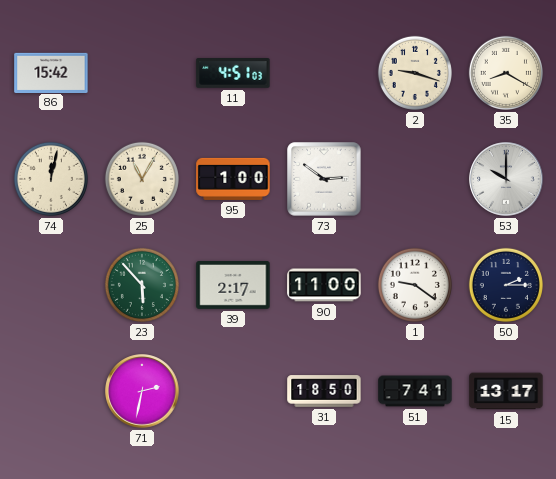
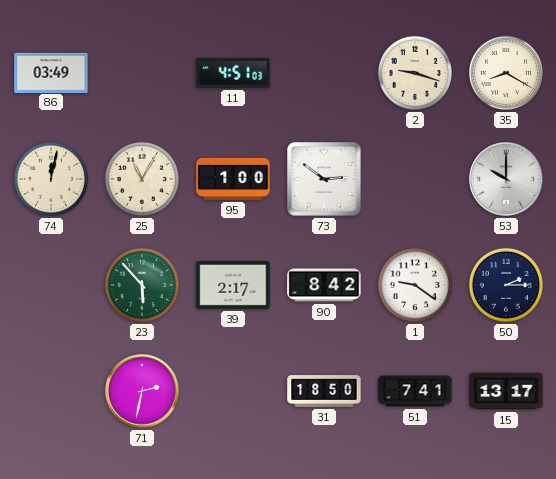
86: 15:42 -> 03:49 (51, 72)
90: 11:00 -> 8:42 (324, 285)
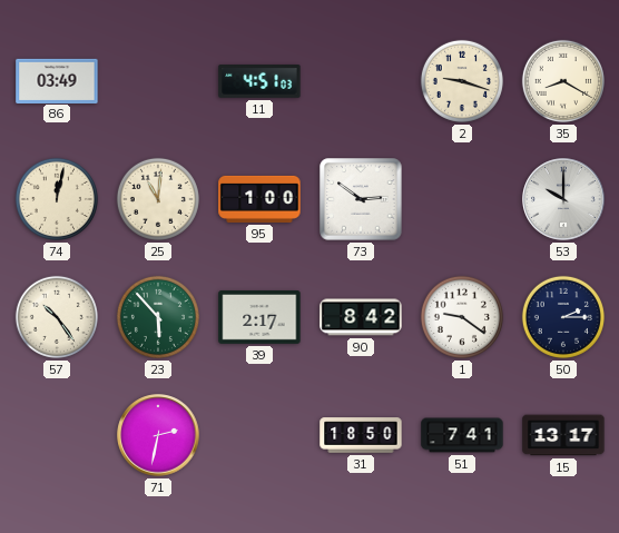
25: 11:05 -> 11:01 (158, 199)
57: none -> 10:24 (57, 317)
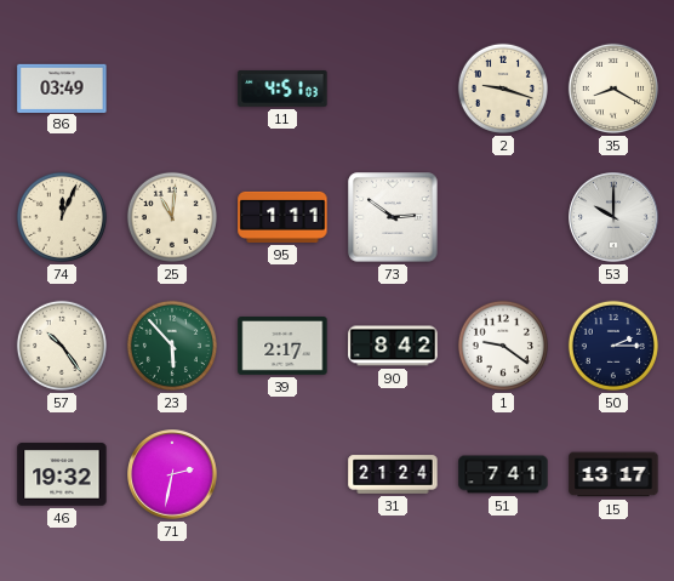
74: 12:02 -> 12:04 (62, 217)
95: 1:00 -> 1:11 (282, 217)
46: none -> 19:32 (62, 474)
31: 18:50 -> 21:24 (393, 474)
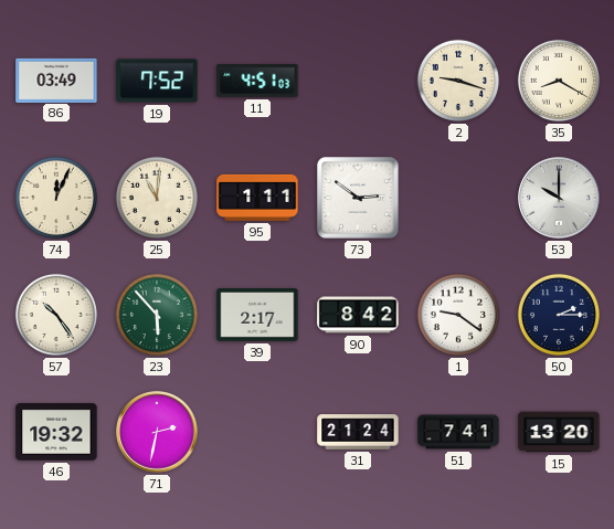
19: none -> 7:52 (157, 81)
15: 13:17 -> 13:20 (559, 432)
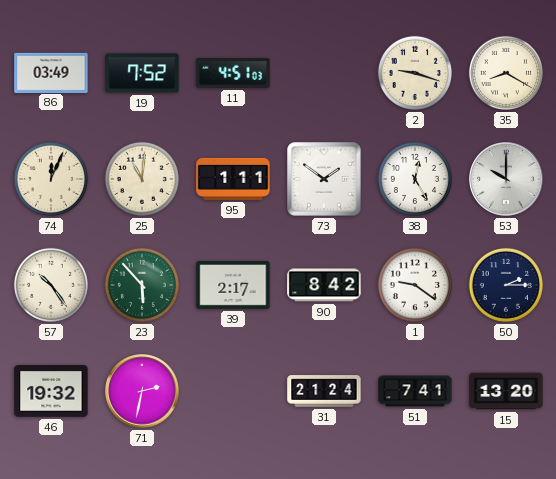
73: 2:51 -> 1:51 (324, 179)
38: none -> 12:25 (415, 179)
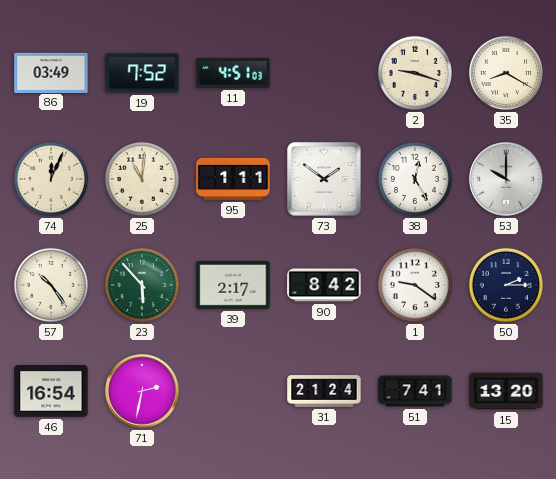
46: 19:32 -> 16:54 (51, 391)
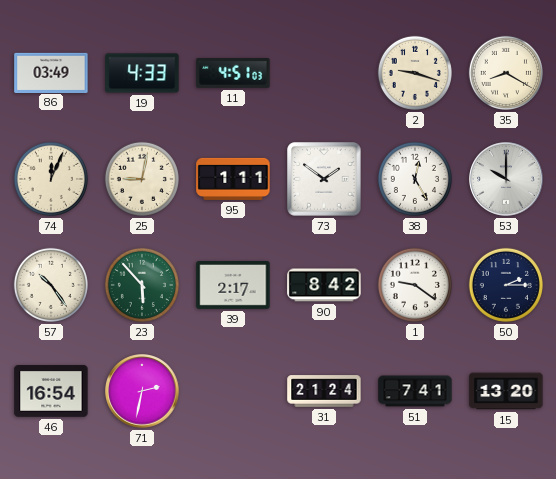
19: 7:52 -> 4:33 (142, 73)
25: 11:01 -> 9:02 (142, 179)
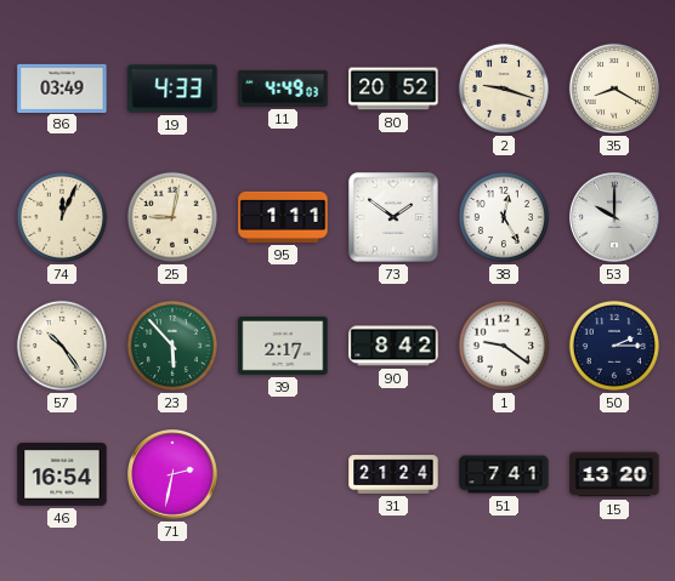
11: 4:51 -> 4:49 (283, 90)
80: none -> 20:52 (393, 89)
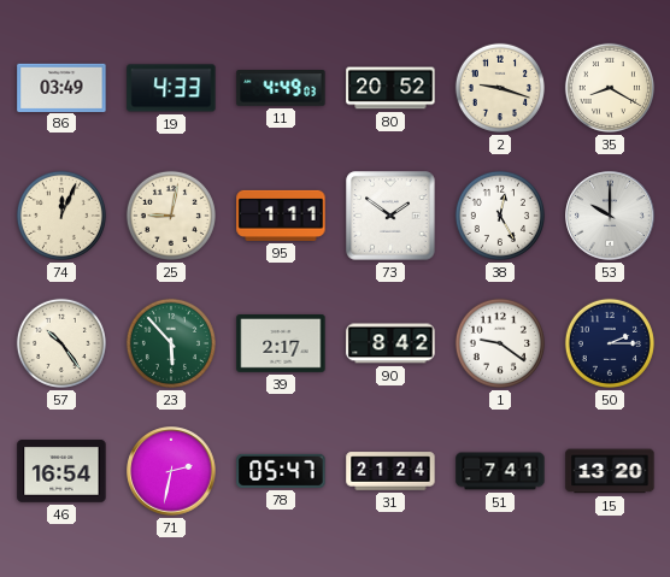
78: none -> 05:47 (281, 471)
